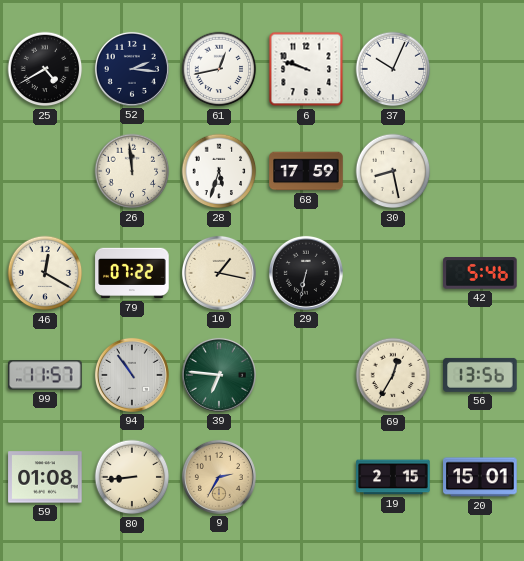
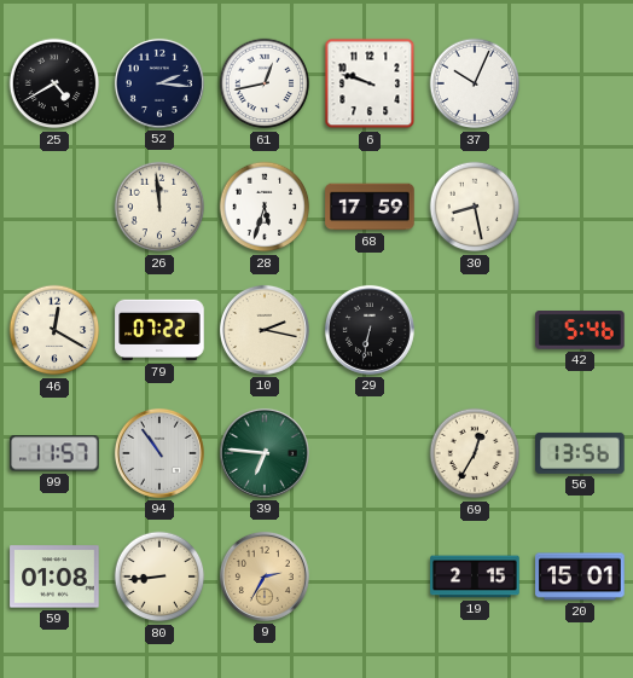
10: 1:17 -> 2:17 (265, 330)
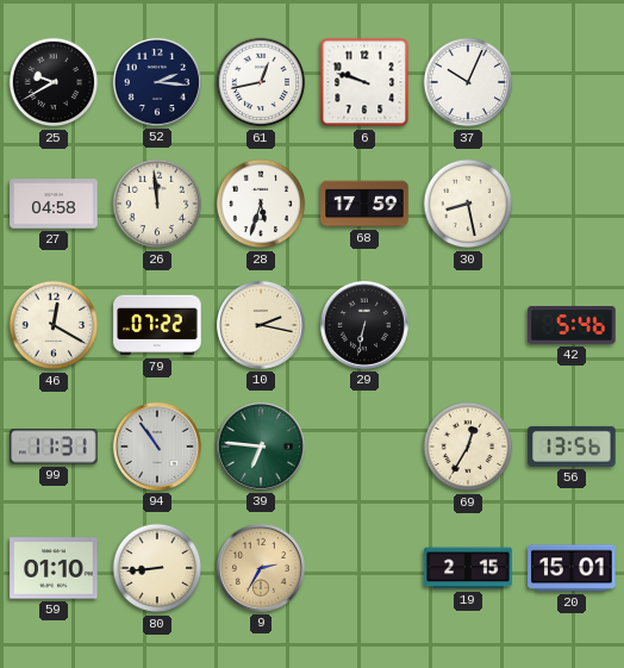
25: 4:40 -> 9:40 (54, 82)
27: none -> 04:58 (54, 204)
99: 11:57 -> 11:31 (54, 447)
59: 01:08 -> 01:10 (54, 568)
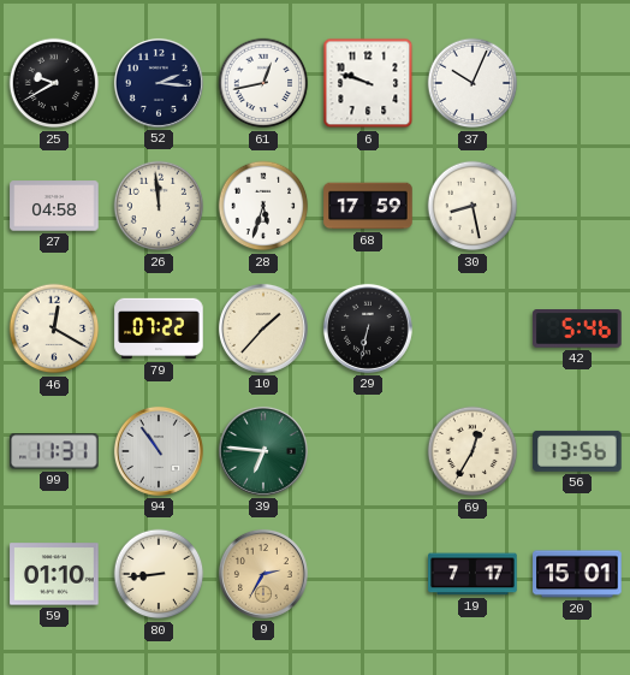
10: 2:17 -> 1:37 (263, 328)
19: 2:15 -> 7:17 (472, 574)
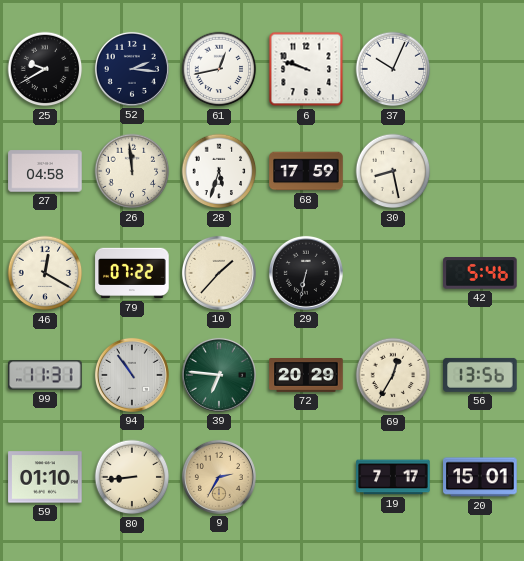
72: none -> 20:29 (306, 376)
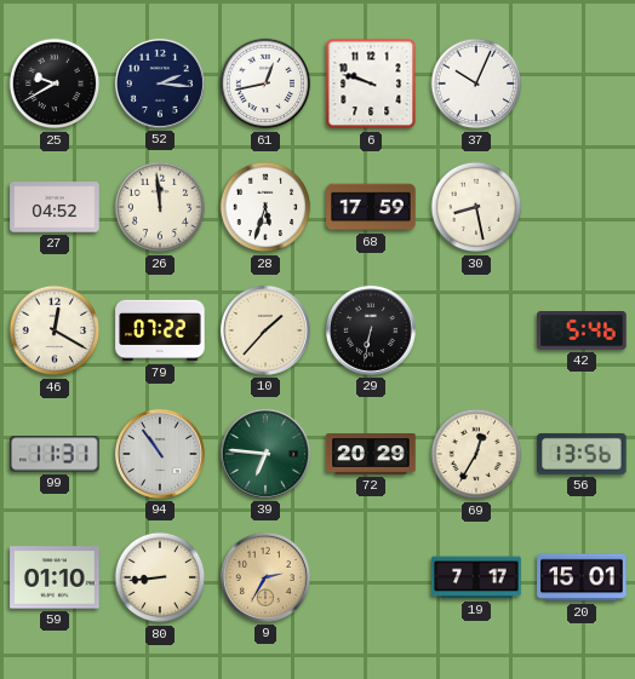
27: 04:58 -> 04:52 (55, 207)
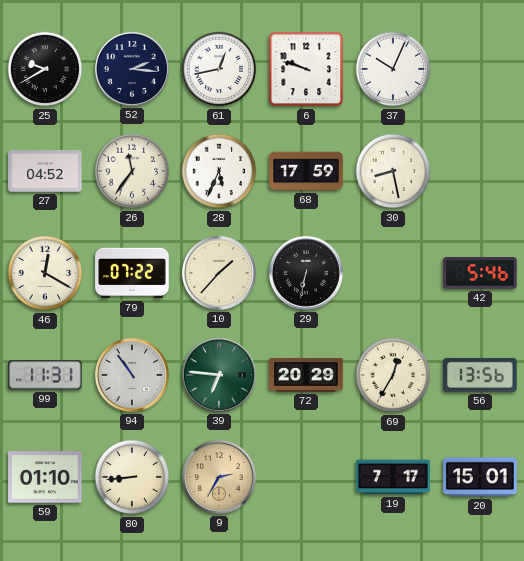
26: 11:59 -> 11:36 (132, 171)
28: 5:33 -> 5:34 (219, 171)
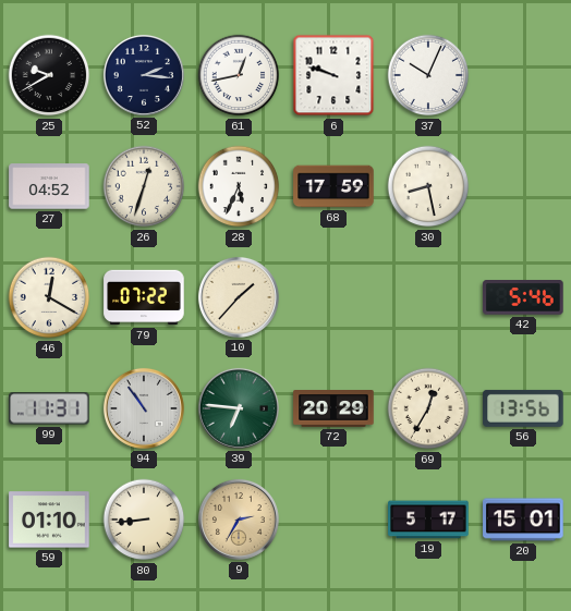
26: 11:36 -> 12:33 (144, 186)
29: 6:32 -> none (306, 273)
19: 7:17 -> 5:17 (428, 520)
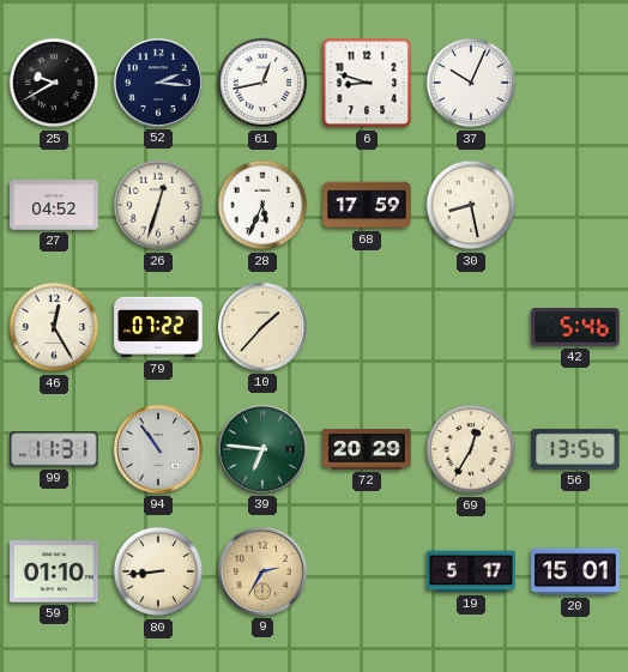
6: 9:48 -> 8:48 (367, 83)
46: 12:20 -> 12:25 (54, 327)
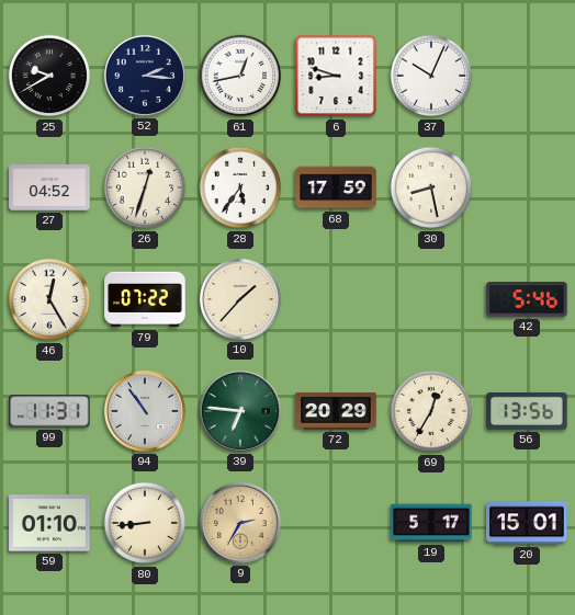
28: 5:34 -> 5:36 (240, 187)
